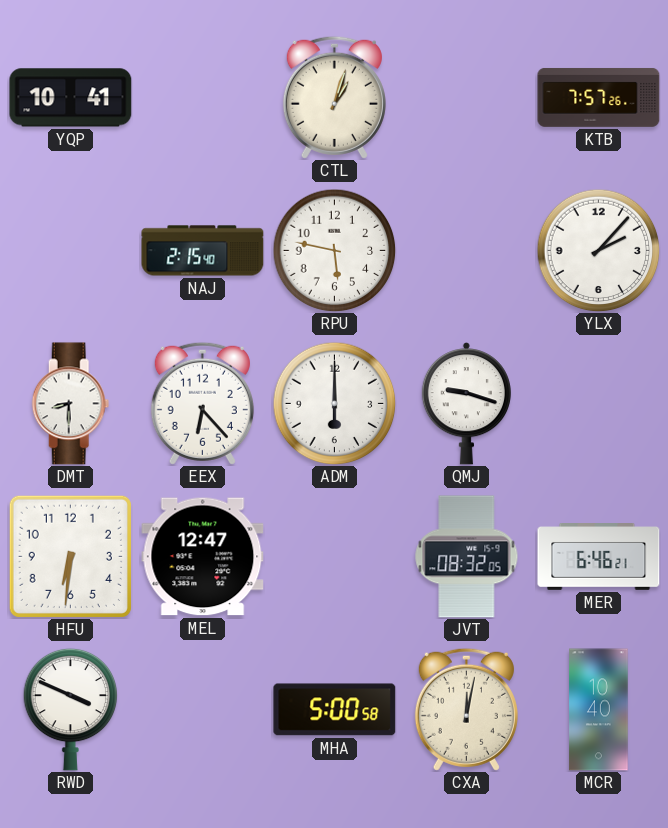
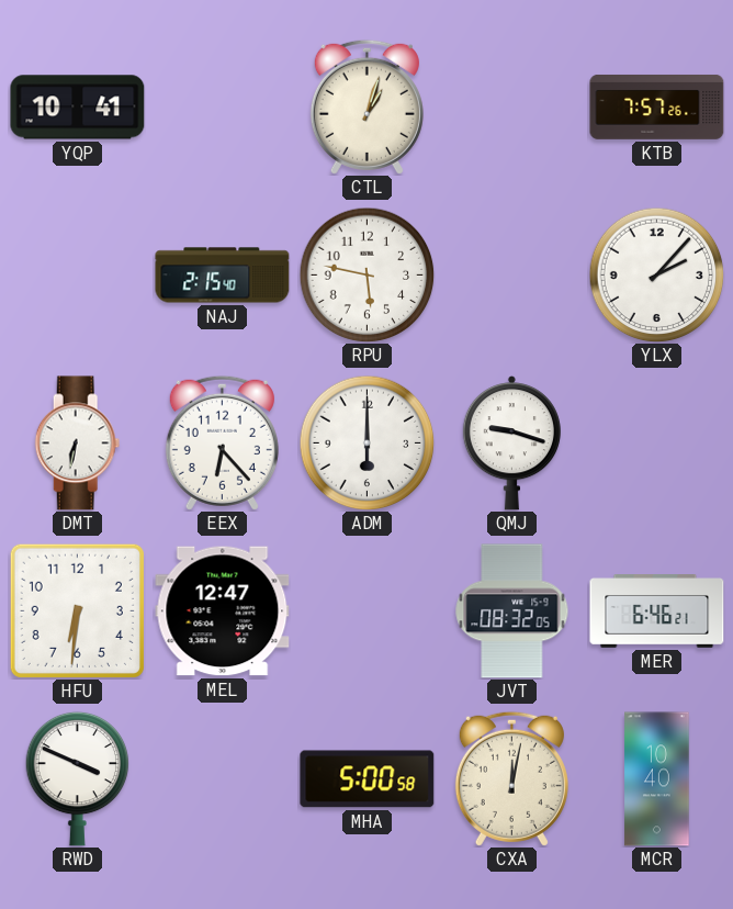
DMT: 8:30 -> 6:32 (78, 444)
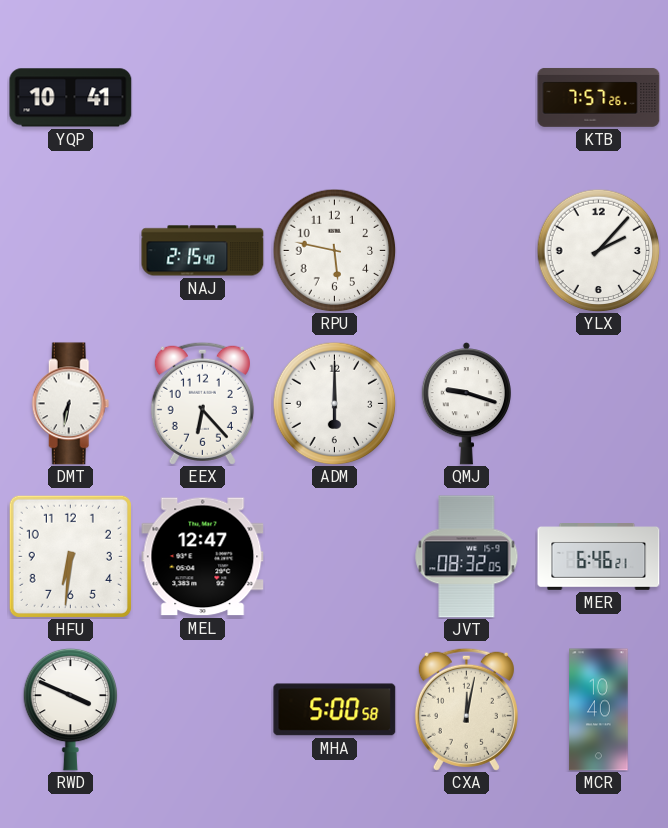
CTL: 1:03 -> none (366, 106)
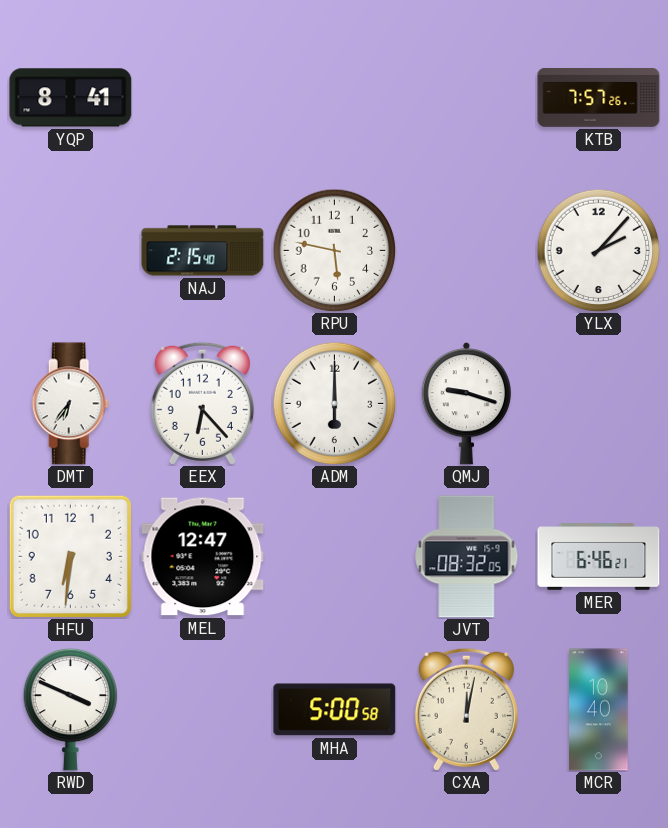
YQP: 10:41 -> 8:41 (71, 98)
DMT: 6:32 -> 6:36 (71, 404)
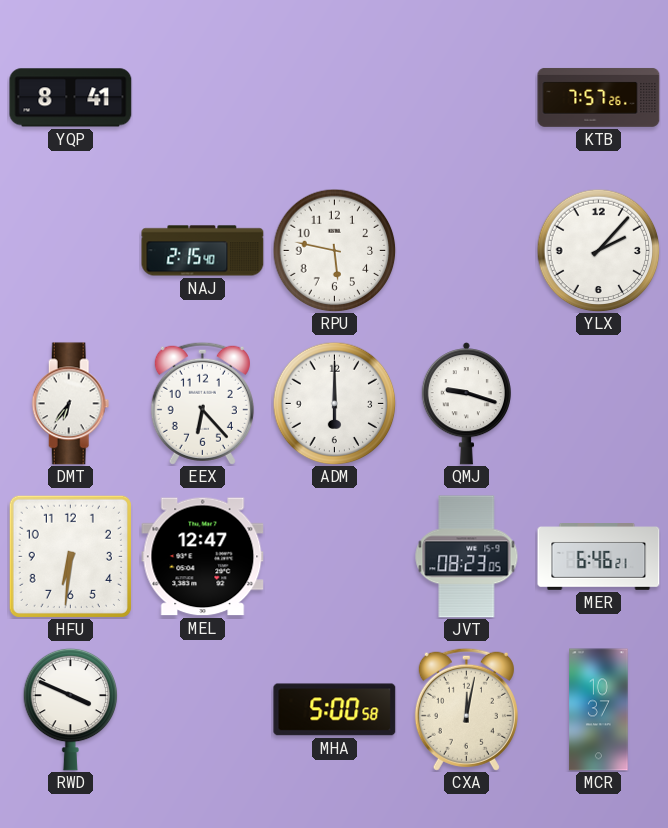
JVT: 08:32 -> 08:23 (467, 557)
MCR: 10:40 -> 10:37 (599, 710)
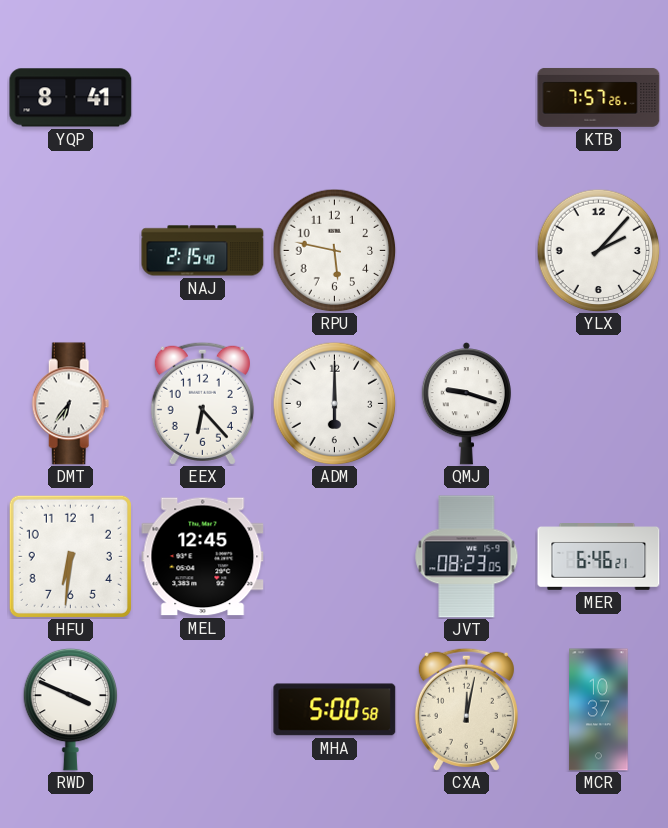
MEL: 12:47 -> 12:45 (203, 557)
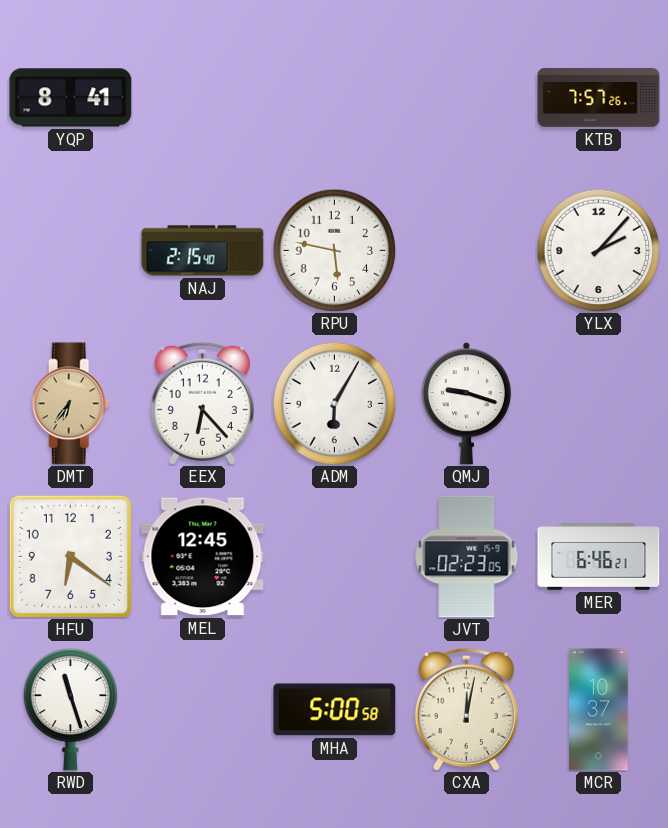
DMT dial: white -> champagne (71, 404)
ADM: 6:00 -> 6:05 (334, 403)
HFU: 6:31 -> 6:21 (70, 556)
JVT: 08:23 -> 02:23 (467, 557)
RWD: 3:49 -> 11:27 (71, 709)
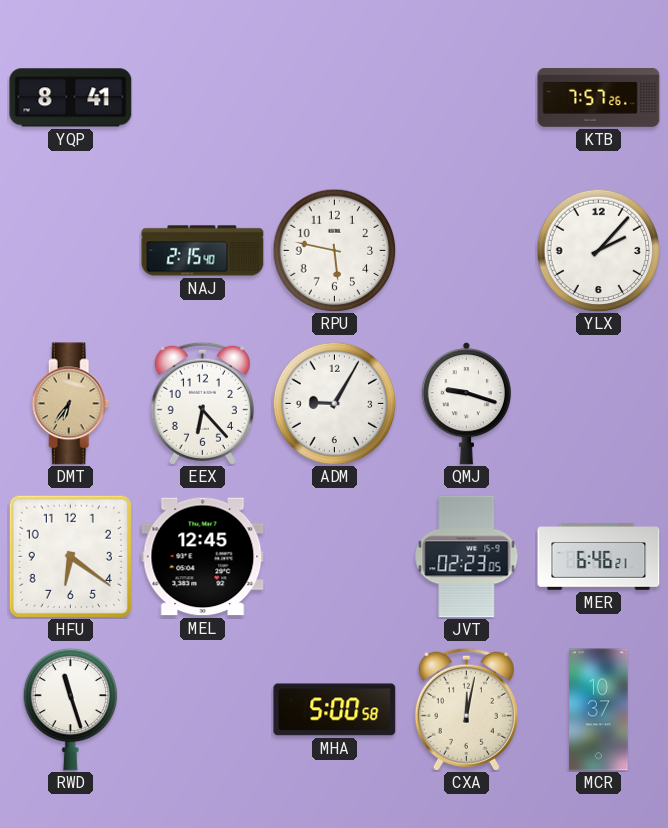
ADM: 6:05 -> 9:05 (334, 403)
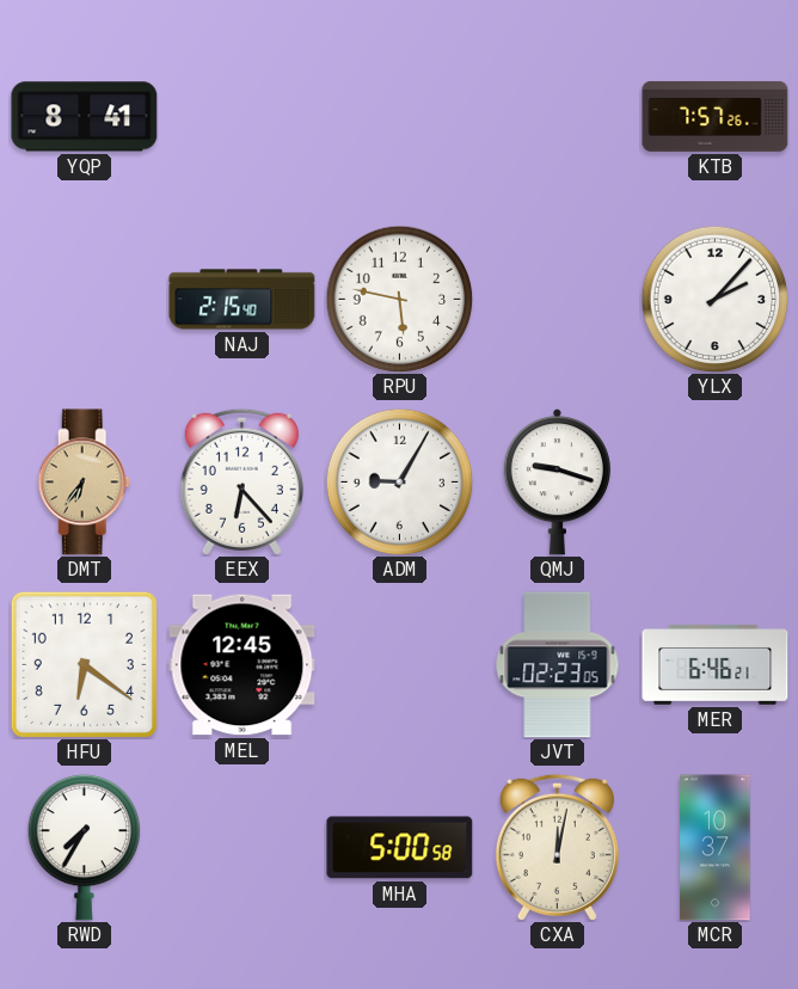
RWD: 11:27 -> 7:35 (85, 847)
